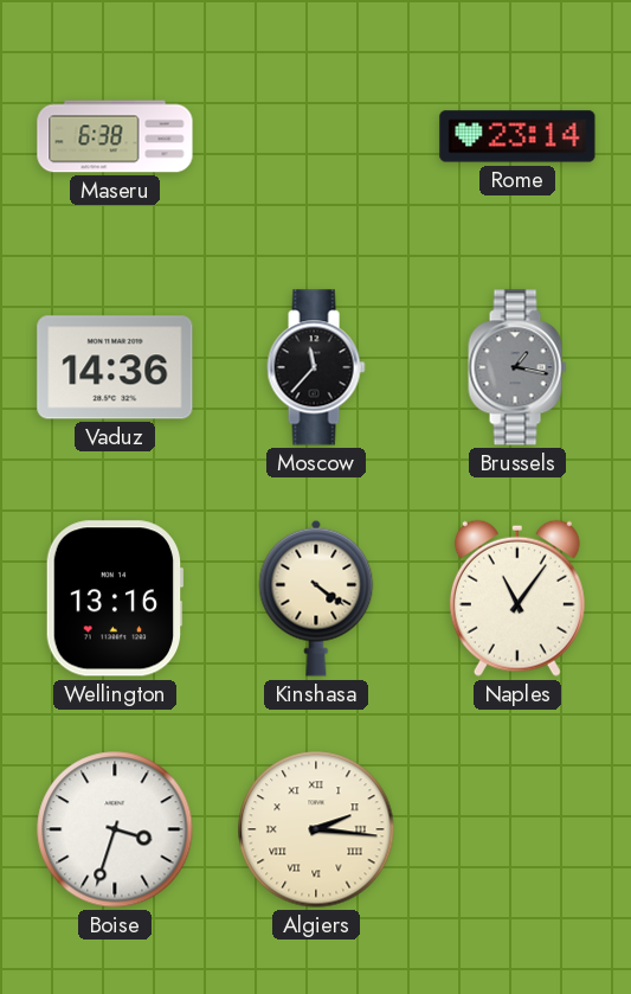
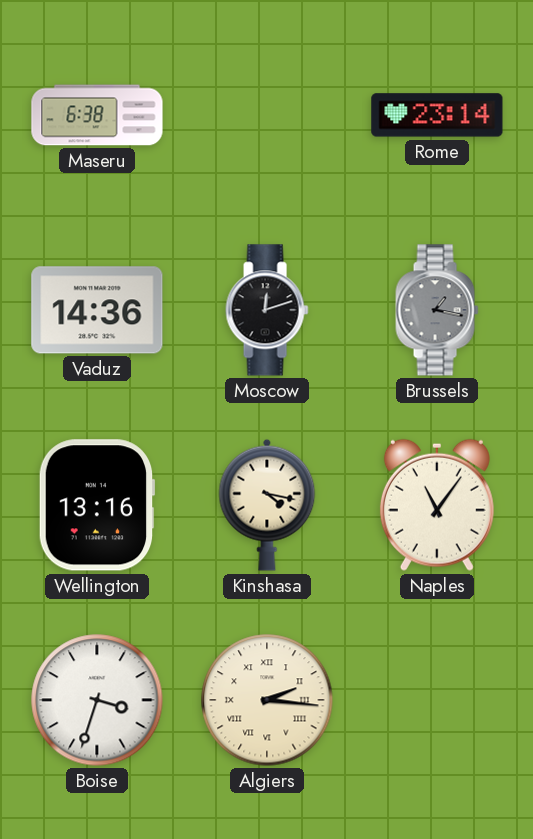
Moscow: 11:37 -> 12:12 (267, 310)
Kinshasa: 4:21 -> 4:17 (267, 505)
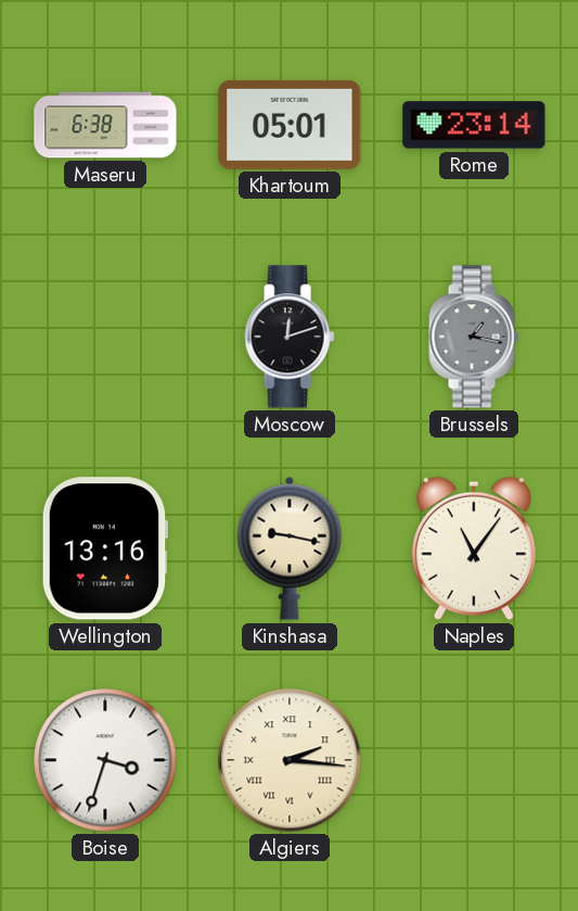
Khartoum: none -> 05:01 (290, 125)
Vaduz: 14:36 -> none (97, 310)
Kinshasa: 4:17 -> 9:17 (290, 548)
